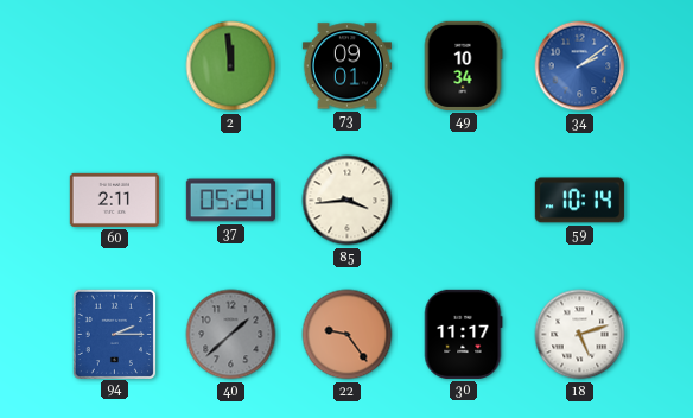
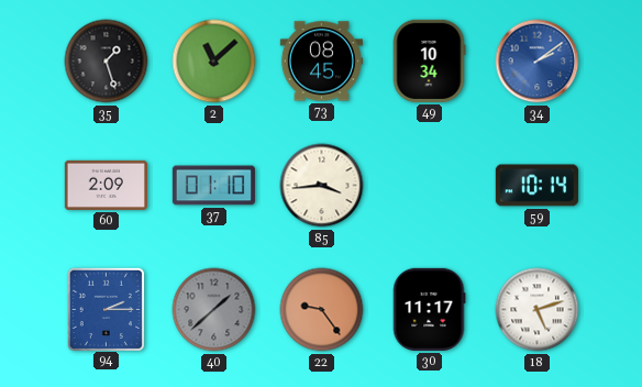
35: none -> 1:27 (107, 62)
2: 11:59 -> 11:08 (214, 62)
73: 09:01 -> 08:45 (321, 62)
60: 2:11 -> 2:09 (106, 185)
37: 05:24 -> 01:10 (213, 186)
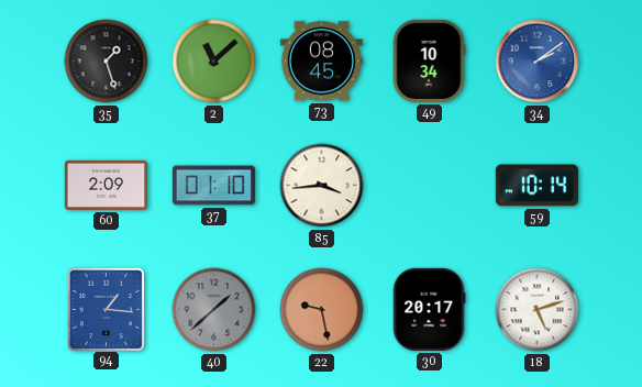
94: 2:15 -> 1:16 (106, 309)
22: 9:24 -> 9:28 (322, 310)
30: 11:17 -> 20:17 (429, 309)
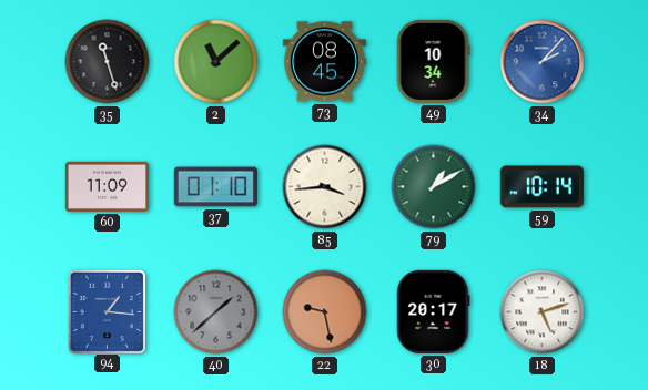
35: 1:27 -> 11:27 (108, 62)
34: 2:09 -> 2:07 (543, 62)
60: 2:09 -> 11:09 (107, 186)
79: none -> 1:10 (434, 187)
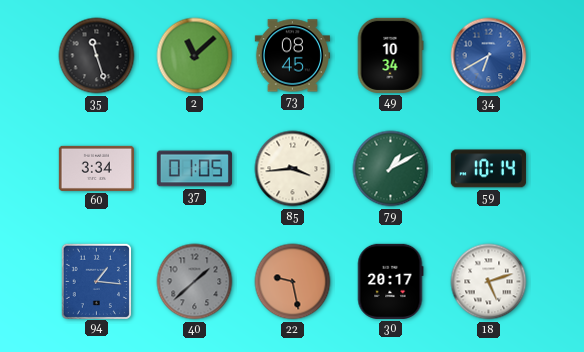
34: 2:07 -> 6:40 (489, 56)
60: 11:09 -> 3:34 (96, 168)
37: 01:10 -> 01:05 (194, 169)
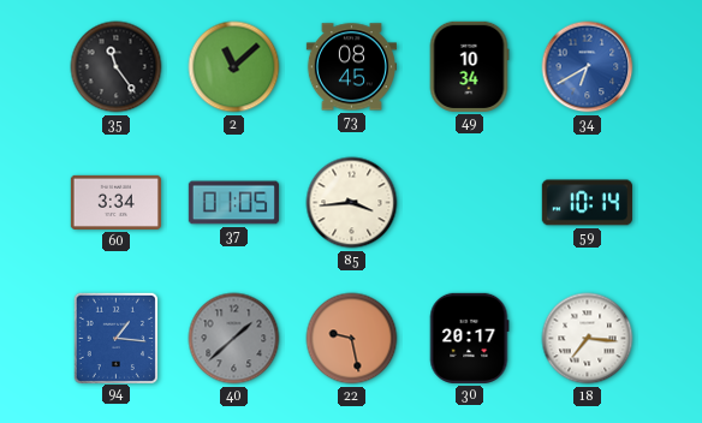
35: 11:27 -> 11:24 (117, 67)
79: 1:10 -> none (391, 169)
18: 5:12 -> 7:16 (588, 339)
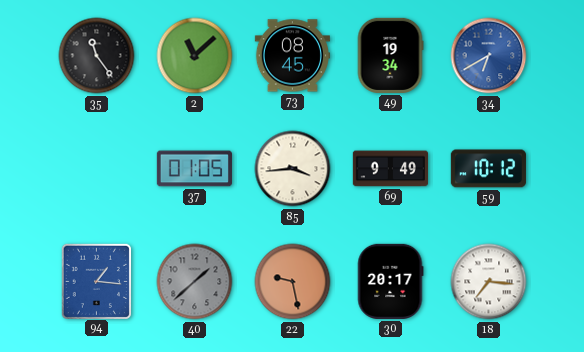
49: 10:34 -> 19:34 (390, 55)
60: 3:34 -> none (115, 202)
69: none -> 9:49 (390, 169)
59: 10:14 -> 10:12 (488, 169)
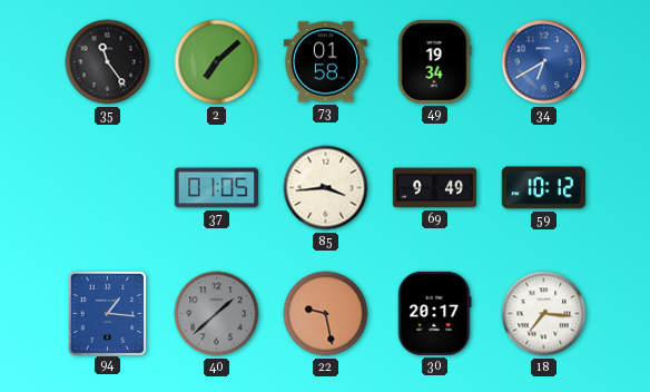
2: 11:08 -> 7:08 (217, 62)
73: 08:45 -> 01:58 (325, 62)
